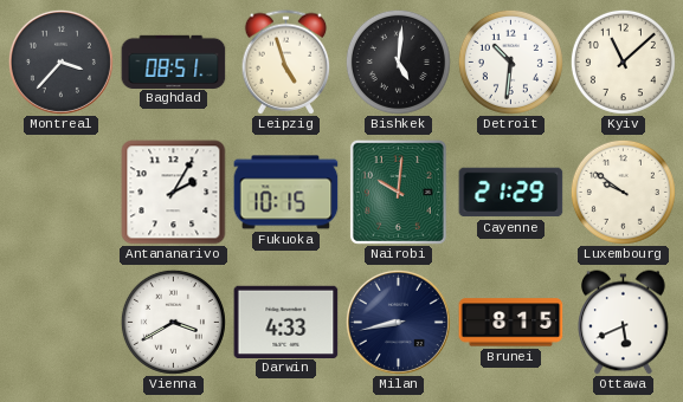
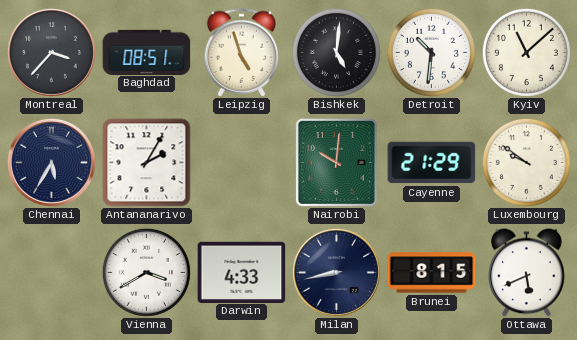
Chennai: none -> 5:35 (51, 162)
Fukuoka: 10:15 -> none (286, 193)
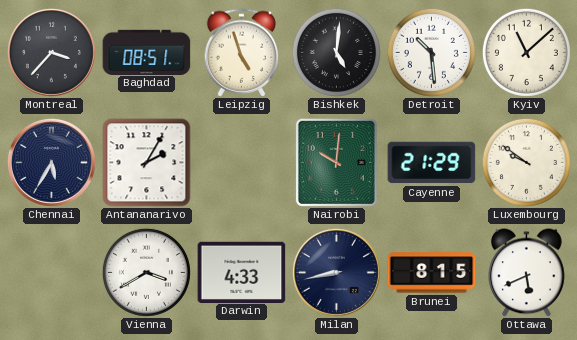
Detroit: 10:31 -> 10:29 (431, 52)
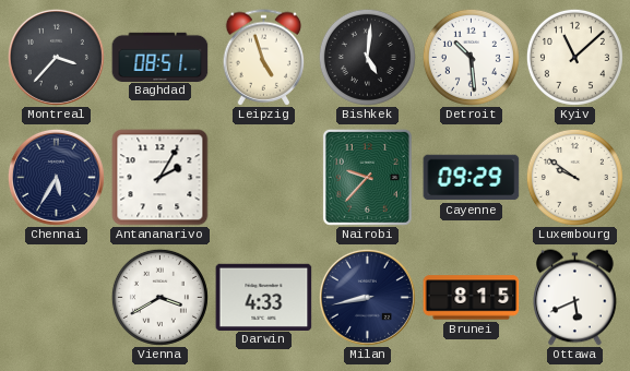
Nairobi: 10:01 -> 9:37 (367, 177)
Cayenne: 21:29 -> 09:29 (472, 178)
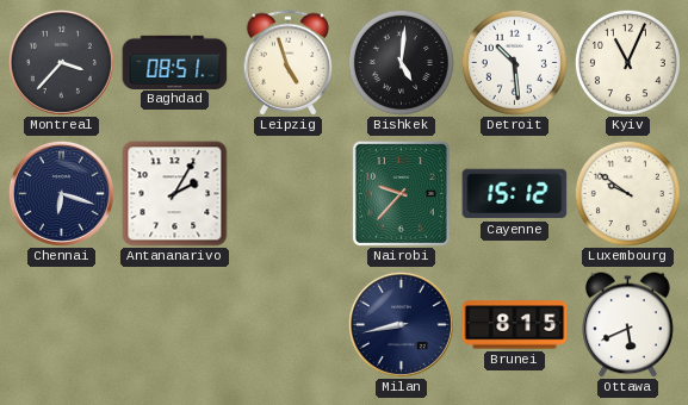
Kyiv: 11:08 -> 11:04 (627, 62)
Chennai: 5:35 -> 6:18 (61, 193)
Cayenne: 09:29 -> 15:12 (515, 194)
Vienna: 3:40 -> none (159, 297)
Darwin: 4:33 -> none (264, 297)
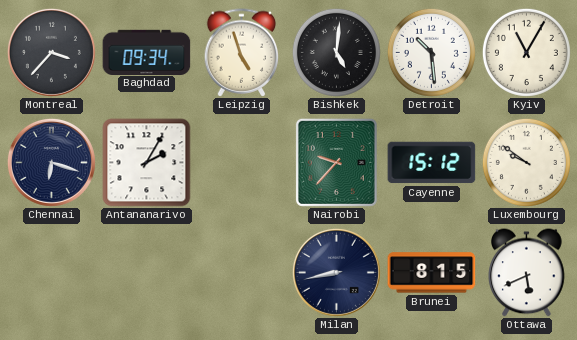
Baghdad: 08:51 -> 09:34 (147, 52)
Kyiv: 11:04 -> 11:05 (526, 52)
